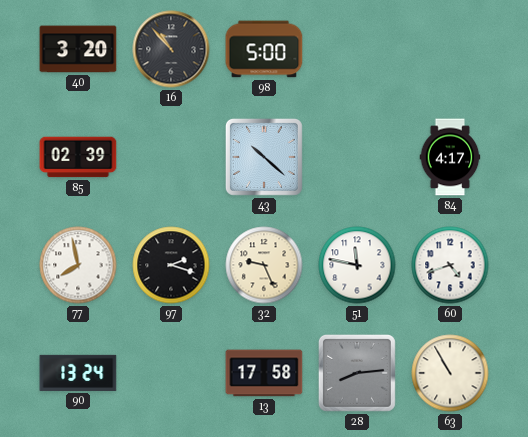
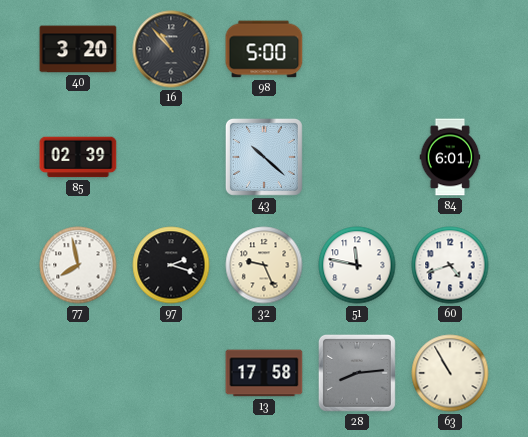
84: 4:17 -> 6:01 (450, 157)
90: 13:24 -> none (78, 373)
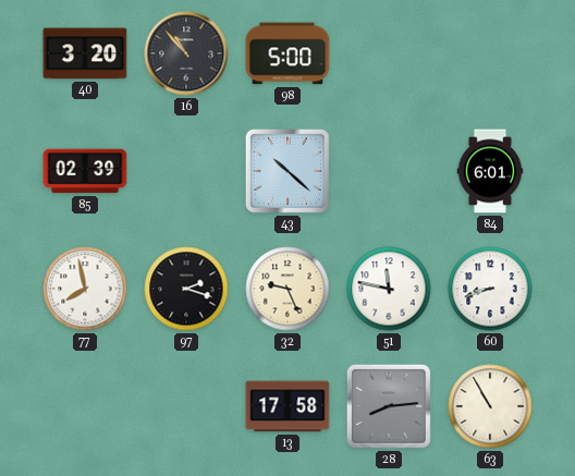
60: 4:42 -> 8:42 (490, 289)
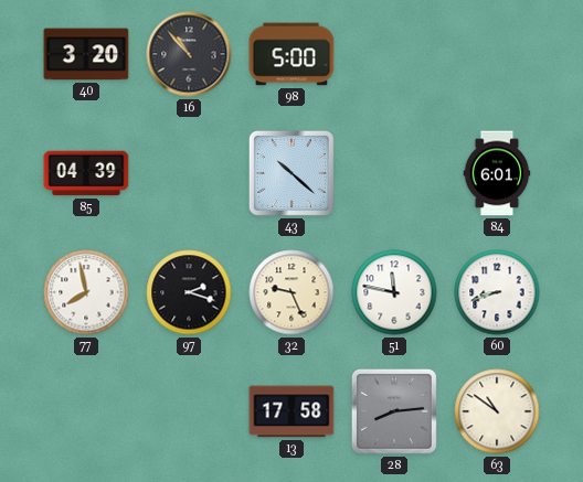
85: 02:39 -> 04:39 (86, 173)
63: 10:55 -> 10:51 (497, 411)
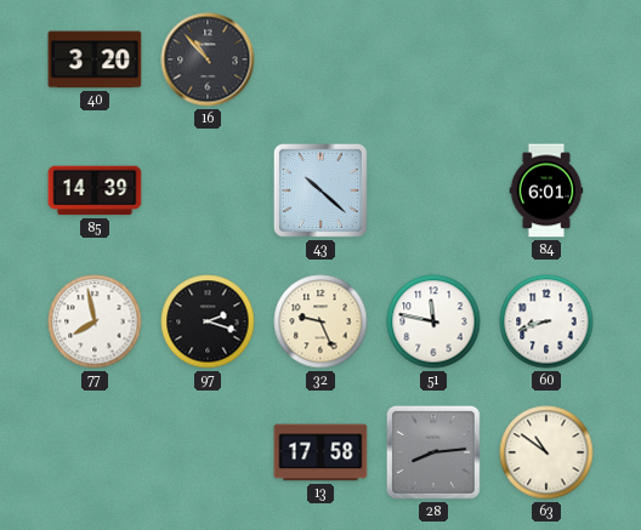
98: 5:00 -> none (291, 54)
85: 04:39 -> 14:39 (95, 190)
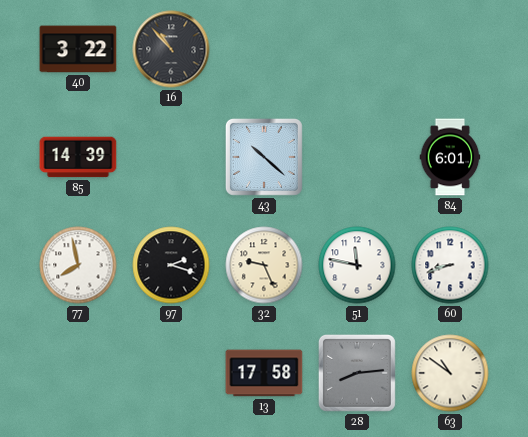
40: 3:20 -> 3:22 (78, 49)
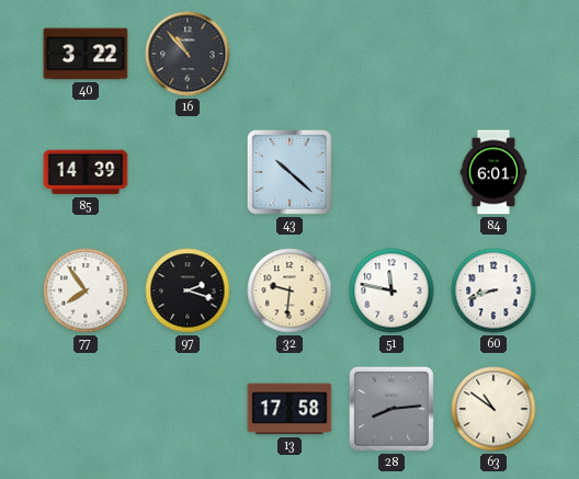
77: 7:58 -> 7:54 (86, 290)
32: 9:26 -> 9:31 (289, 290)
